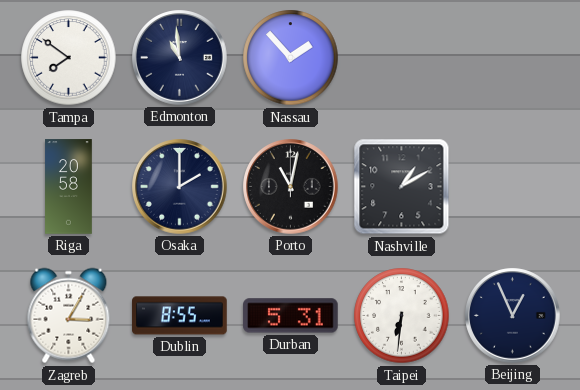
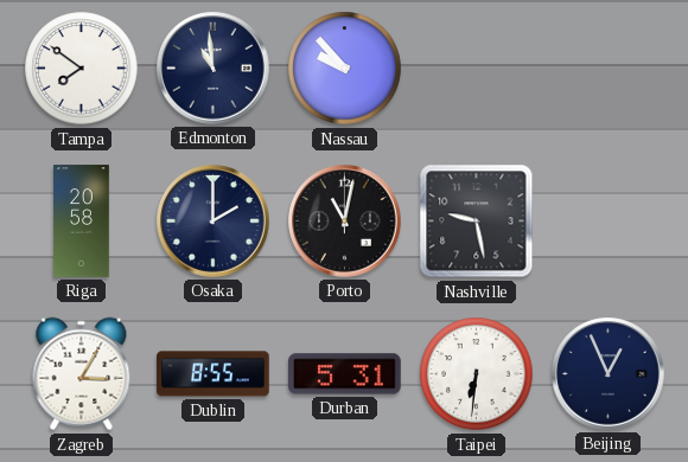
Nassau: 1:53 -> 9:53 (345, 69)
Nashville: 1:10 -> 9:28 (477, 222)
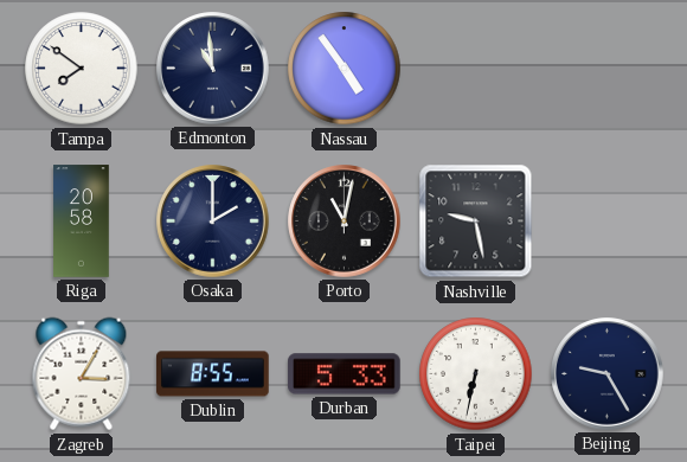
Nassau: 9:53 -> 4:54 (345, 69)
Durban: 5:31 -> 5:33 (345, 374)
Taipei: 6:31 -> 6:32 (476, 374)
Beijing: 12:56 -> 9:25 (608, 374)
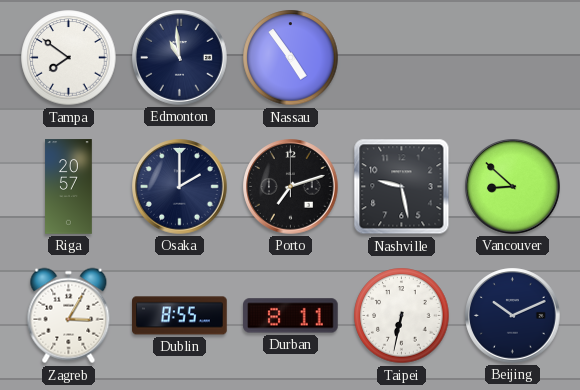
Riga: 20:58 -> 20:57 (69, 187)
Porto: 11:02 -> 7:12 (291, 187)
Vancouver: none -> 8:52 (513, 187)
Durban: 5:33 -> 8:11 (291, 316)
Beijing: 9:25 -> 10:11 (513, 316)
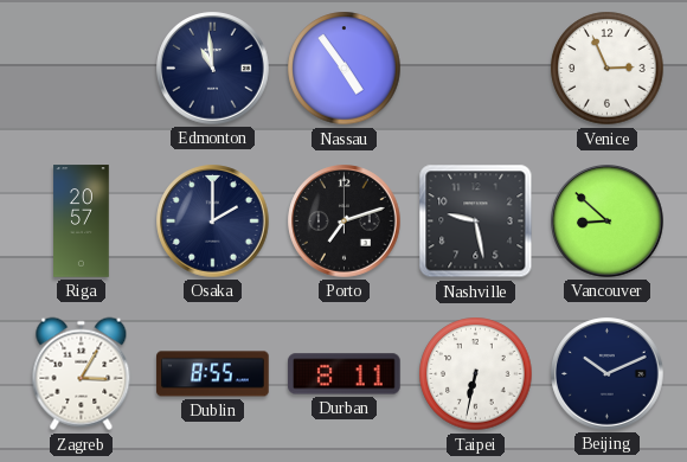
Tampa: 7:51 -> none (69, 58)
Venice: none -> 2:56 (608, 69)
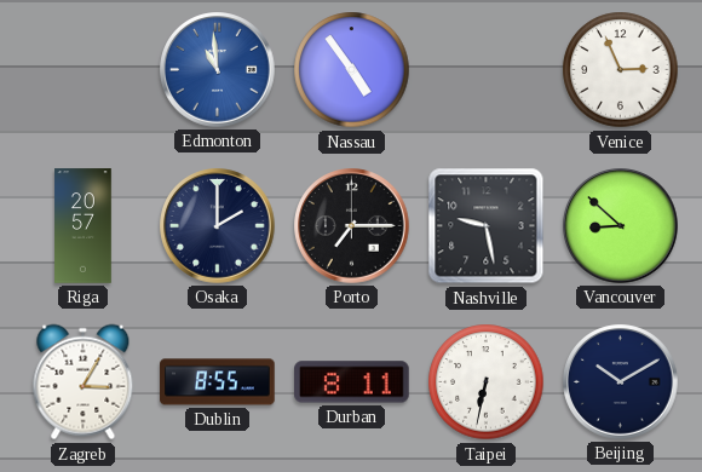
Edmonton dial: navy -> blue (218, 70)
Porto: 7:12 -> 7:15 (352, 226)
Beijing: 10:11 -> 10:10 (621, 382)
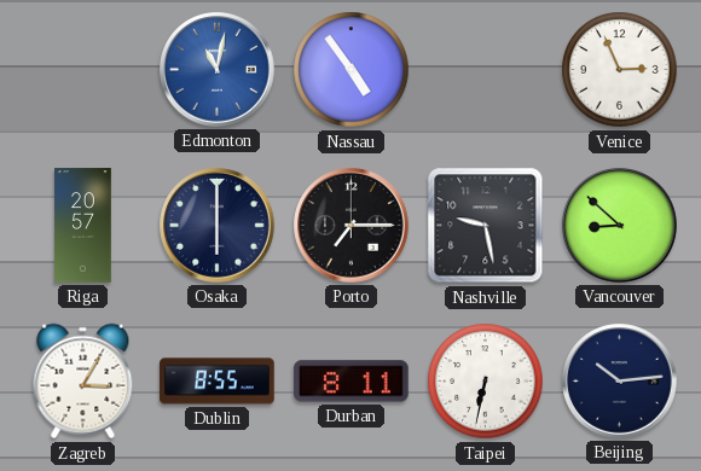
Edmonton: 10:59 -> 11:02 (218, 70)
Osaka: 2:00 -> 6:00 (218, 226)
Beijing: 10:10 -> 10:14 (620, 382)
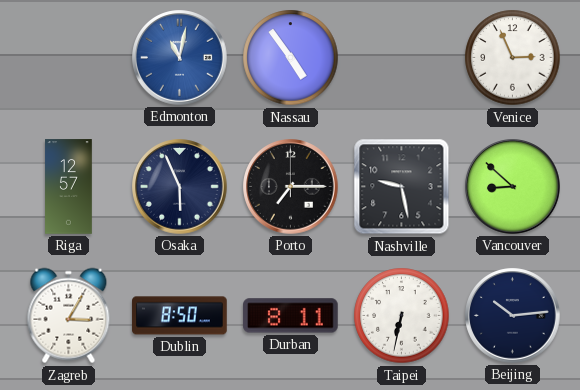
Riga: 20:57 -> 12:57 (69, 187)
Osaka: 6:00 -> 5:56 (180, 187)
Dublin: 8:55 -> 8:50 (180, 316)
